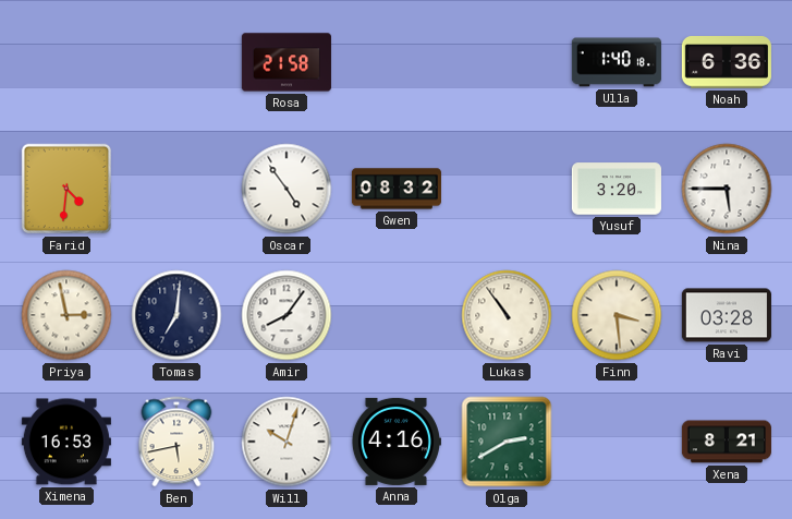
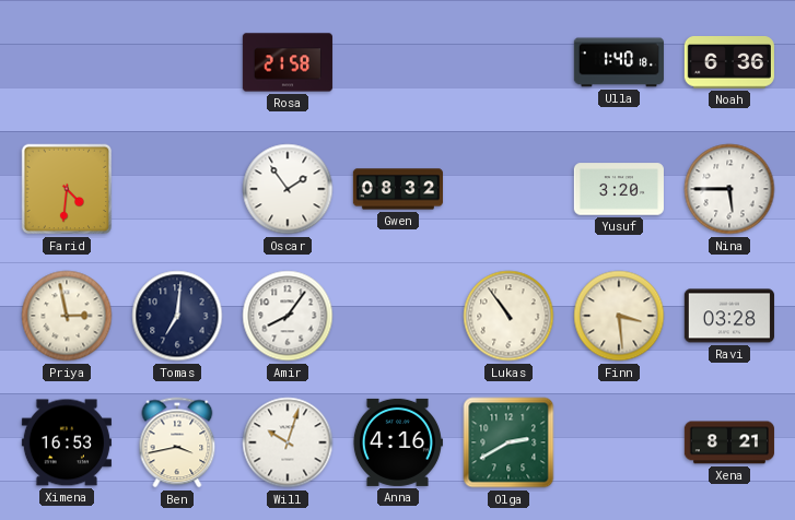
Oscar: 4:54 -> 1:54 (288, 189)
Ben: 5:43 -> 3:43 (177, 442)
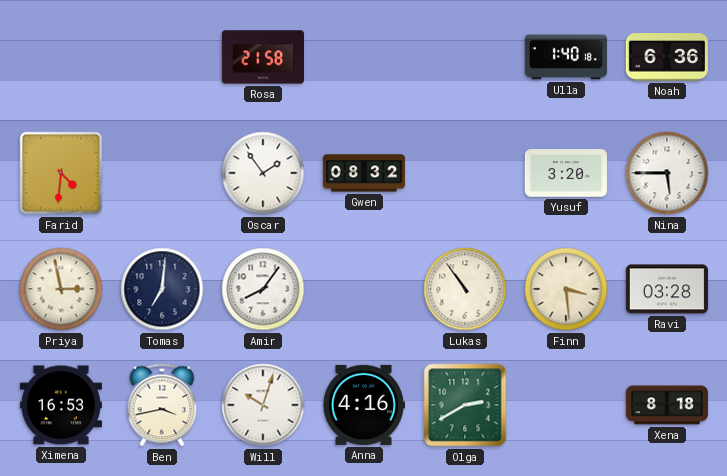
Xena: 8:21 -> 8:18 (667, 405)
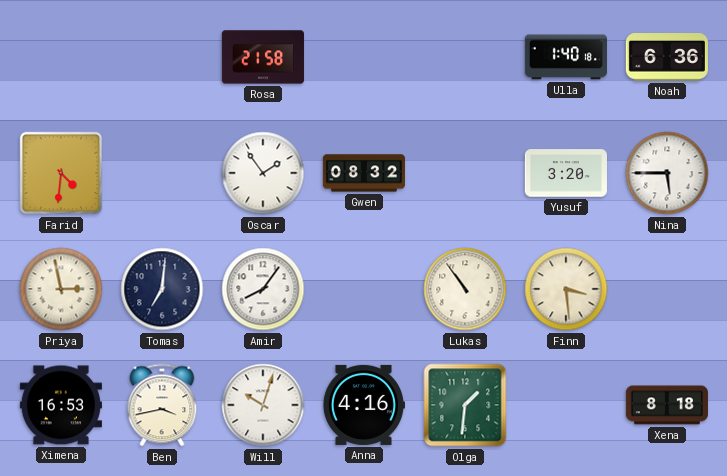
Ravi: 03:28 -> none (667, 289)
Olga: 2:40 -> 1:31 (465, 405)
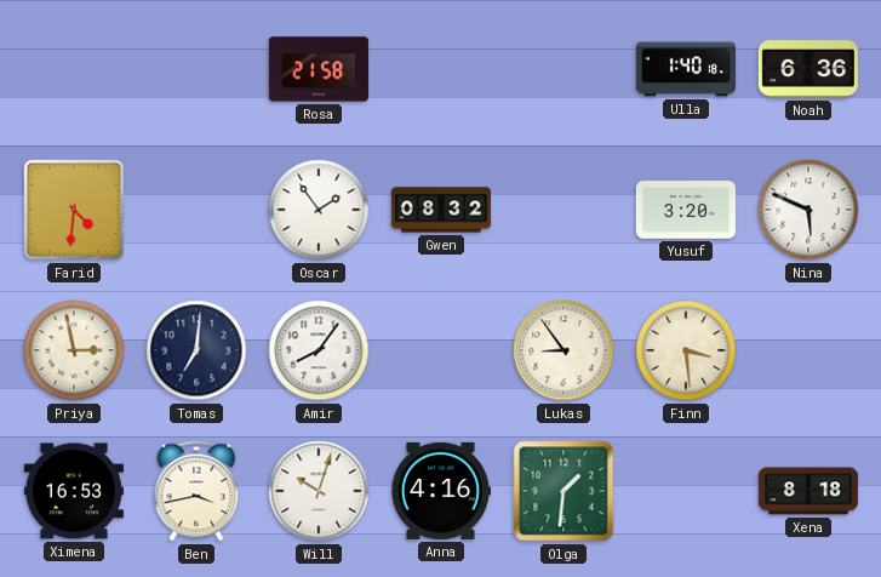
Nina: 5:45 -> 5:49 (808, 210)
Lukas: 10:54 -> 8:54 (564, 350)
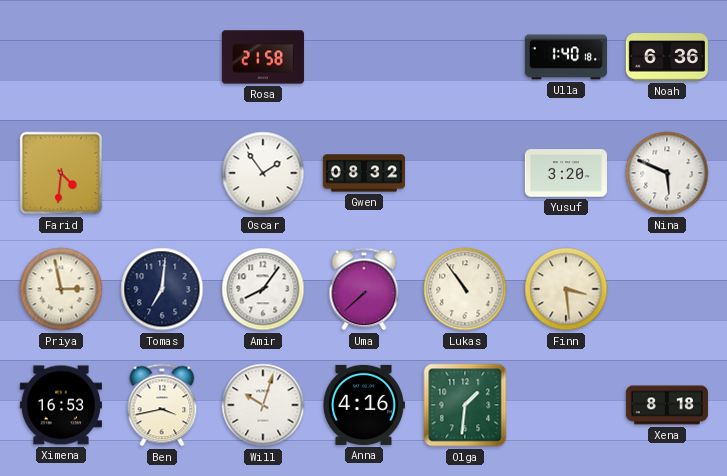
Uma: none -> 7:38 (364, 289)
Lukas: 8:54 -> 10:54 (465, 289)
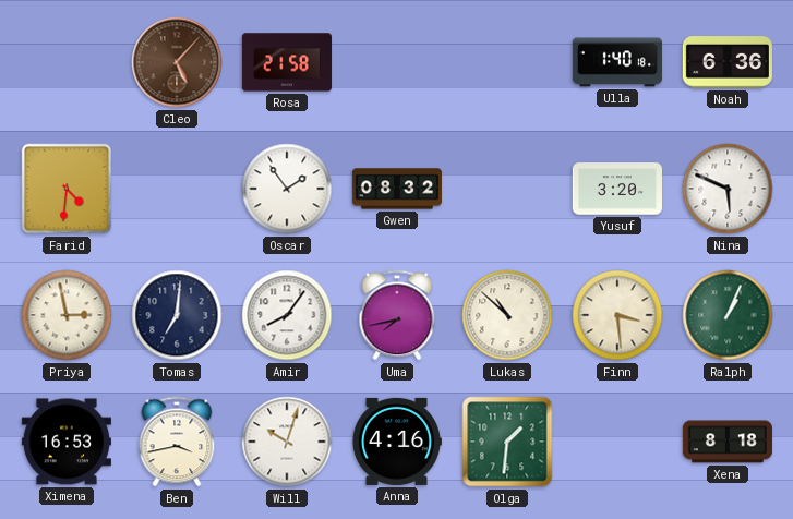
Cleo: none -> 5:07 (177, 62)
Uma: 7:38 -> 7:43 (397, 315)
Lukas: 10:54 -> 10:52 (507, 315)
Ralph: none -> 1:04 (728, 315)
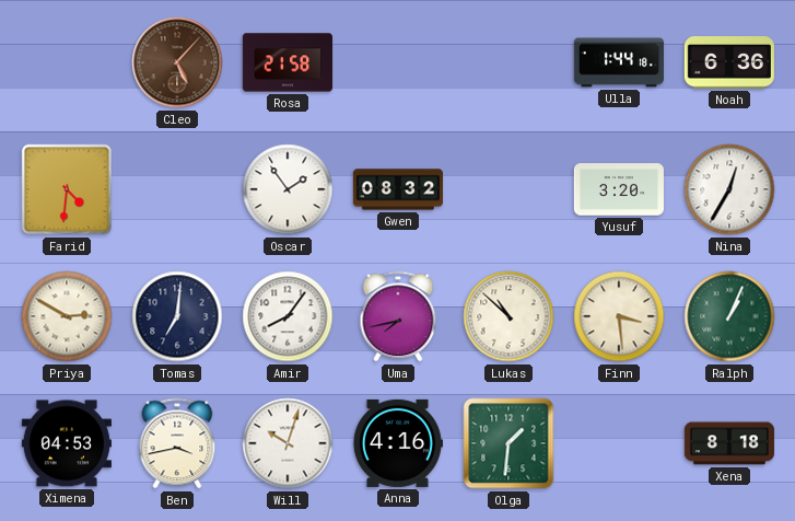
Ulla: 1:40 -> 1:44 (619, 62)
Nina: 5:49 -> 12:35 (729, 189)
Priya: 2:58 -> 2:50 (67, 316)
Ximena: 16:53 -> 04:53 (67, 443)
